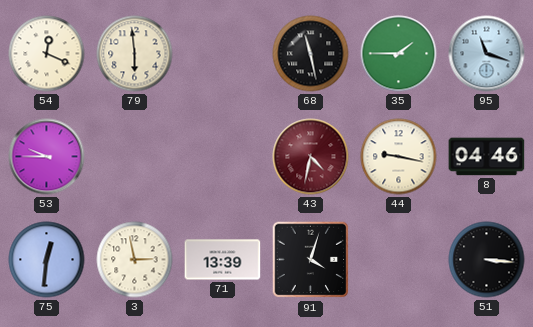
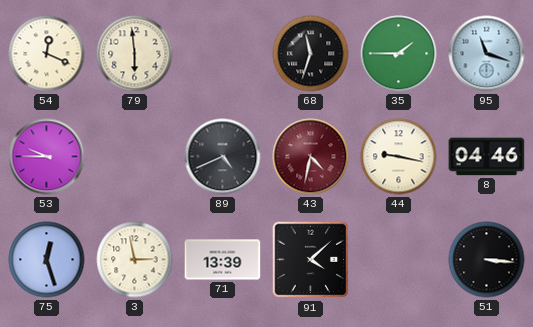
68: 11:28 -> 11:33 (311, 54)
89: none -> 4:41 (223, 157)
75: 12:31 -> 12:27 (47, 260)
91: 4:03 -> 4:08 (311, 260)
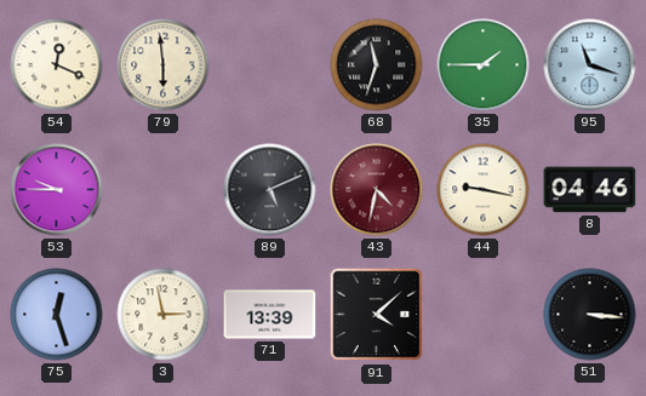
89: 4:41 -> 5:11 (270, 190)
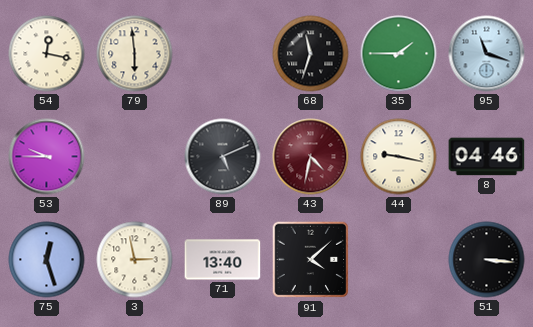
54: 12:19 -> 12:17 (47, 54)
71: 13:39 -> 13:40 (223, 260)
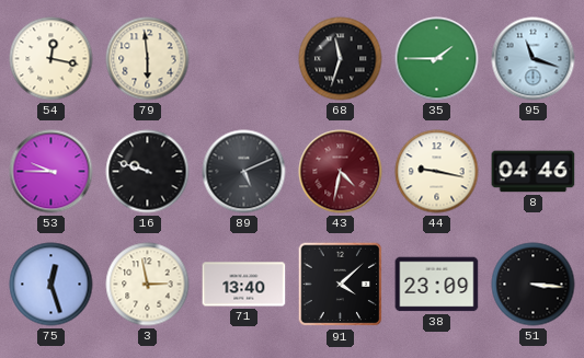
16: none -> 9:48 (148, 172)
38: none -> 23:09 (437, 285)
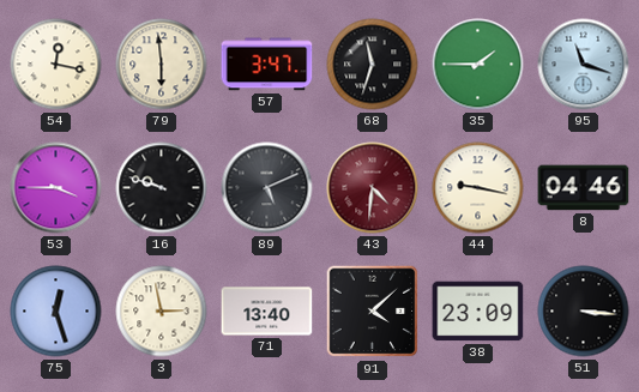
57: none -> 3:47 (267, 65)
53: 9:45 -> 3:45 (56, 188)
43: 4:32 -> 4:31 (373, 188)
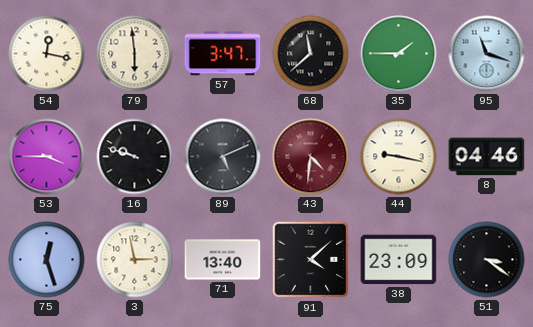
68: 11:33 -> 11:38 (311, 54)
51: 3:16 -> 3:21 (487, 260)
